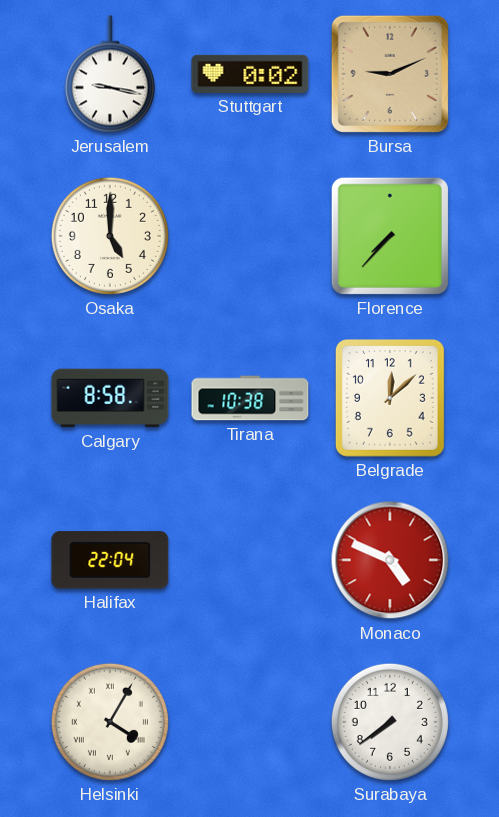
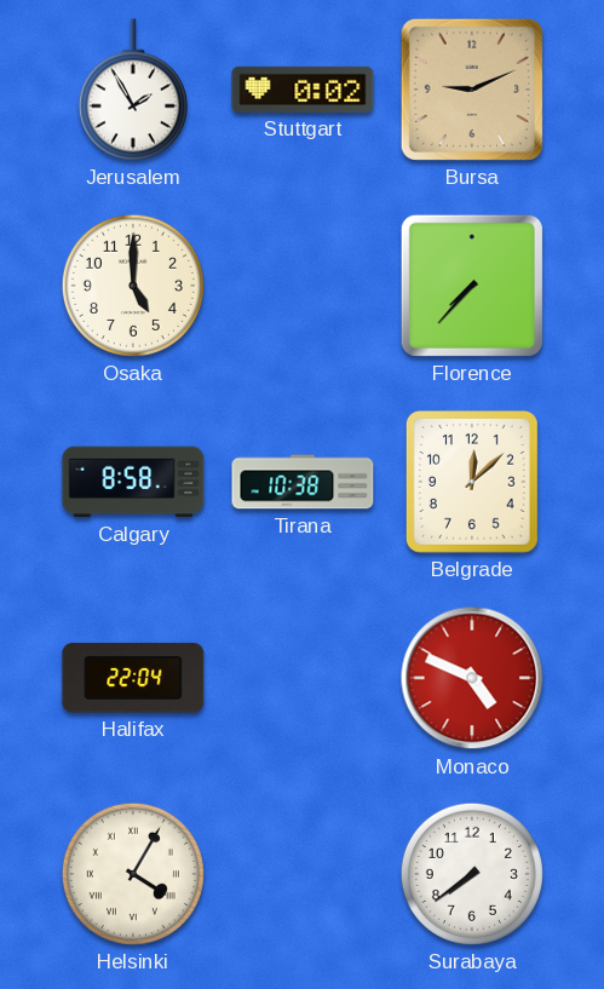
Jerusalem: 9:17 -> 1:55 (133, 90)
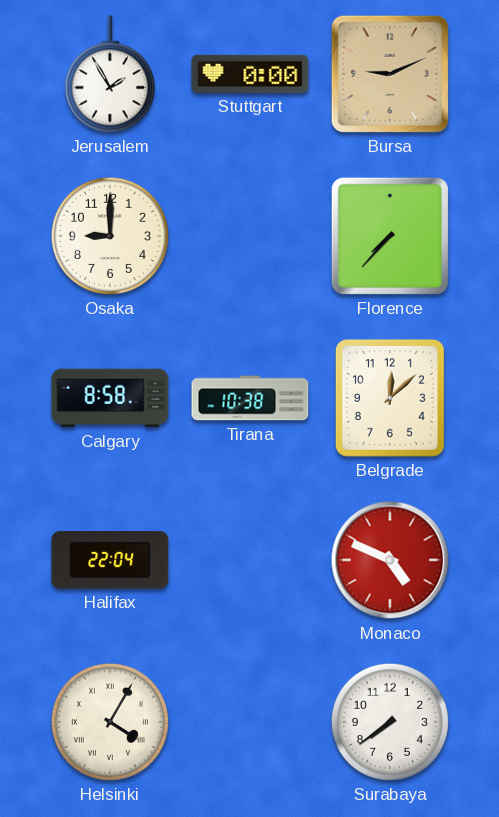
Stuttgart: 0:02 -> 0:00 (250, 74)
Osaka: 5:00 -> 9:00 (110, 236)
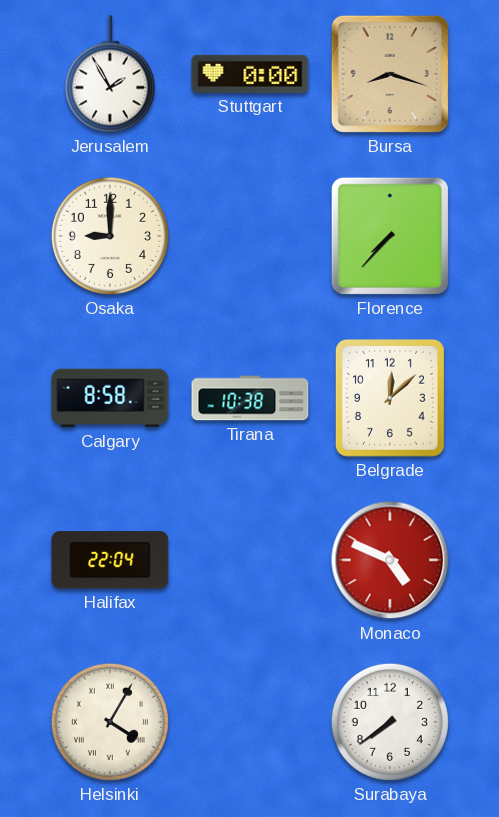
Bursa: 9:11 -> 8:18 (390, 74)
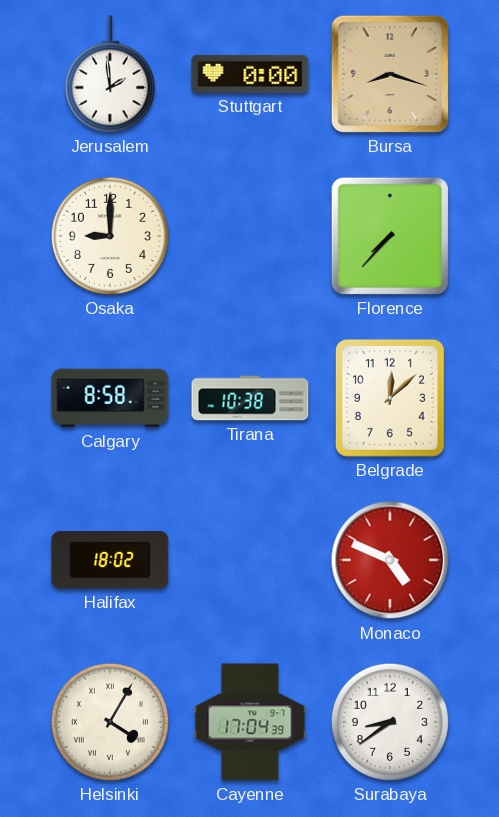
Jerusalem: 1:55 -> 1:59 (110, 74)
Halifax: 22:04 -> 18:02 (110, 560)
Cayenne: none -> 17:04 (250, 722)
Surabaya: 7:39 -> 8:39 (390, 722)
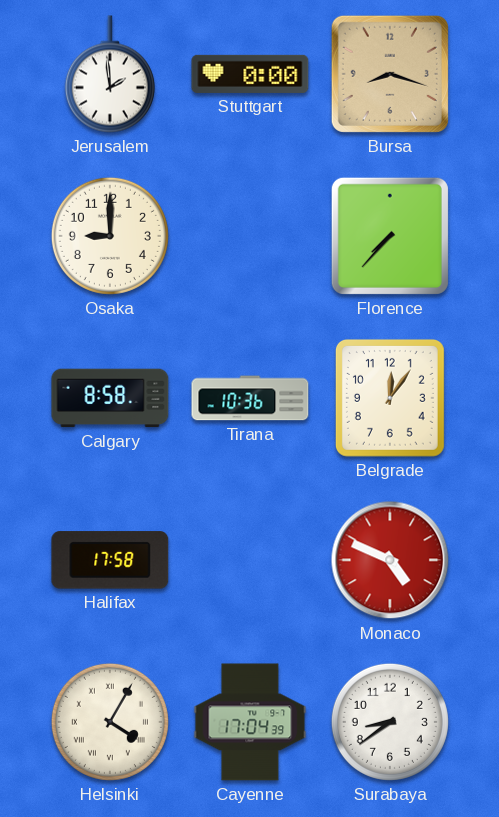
Tirana: 10:38 -> 10:36 (250, 398)
Belgrade: 12:08 -> 12:06 (390, 398)
Halifax: 18:02 -> 17:58 (110, 560)
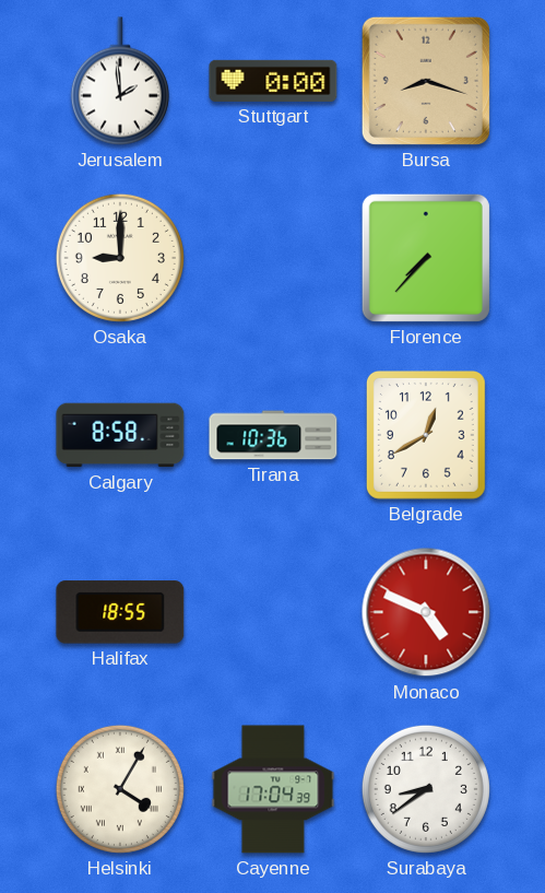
Belgrade: 12:06 -> 12:40 (426, 435)
Halifax: 17:58 -> 18:55 (120, 612)
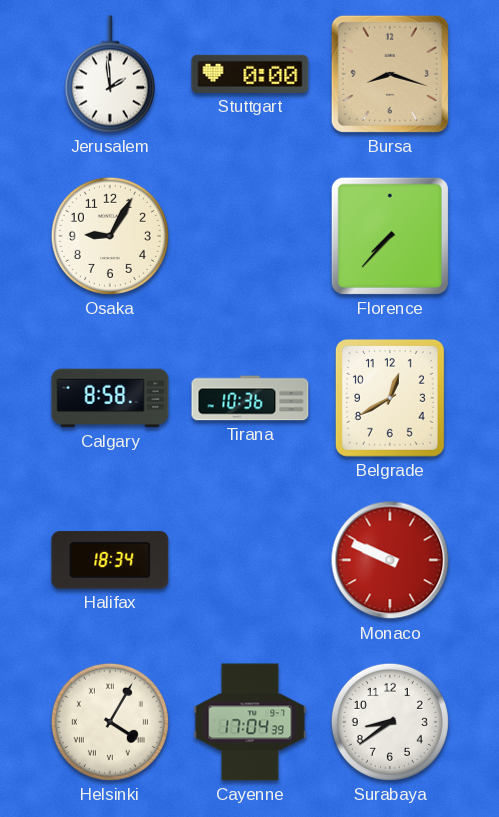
Osaka: 9:00 -> 9:05 (110, 236)
Halifax: 18:55 -> 18:34 (110, 560)
Monaco: 4:49 -> 9:49 (390, 560)
